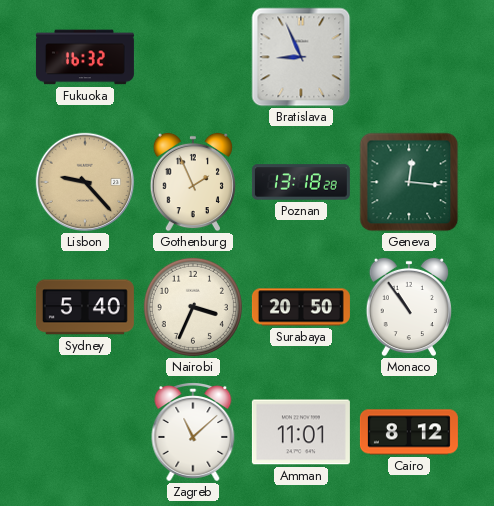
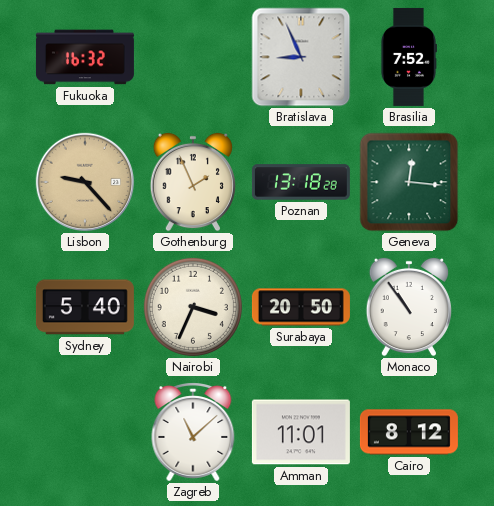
Brasilia: none -> 7:52 (408, 57)
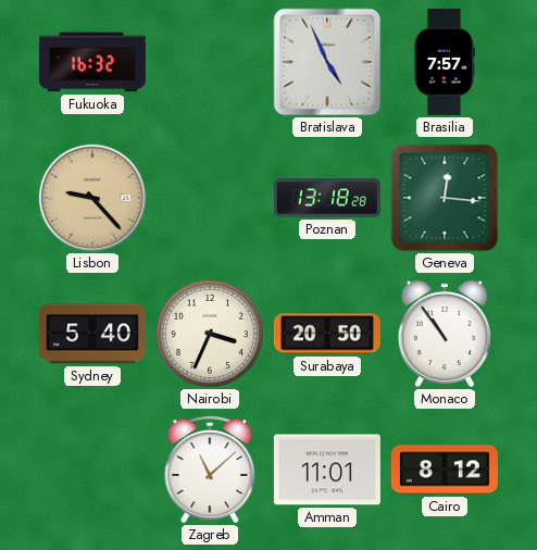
Bratislava: 8:56 -> 4:56 (327, 62)
Brasilia: 7:52 -> 7:57 (444, 62)
Gothenburg: 1:56 -> none (193, 182)
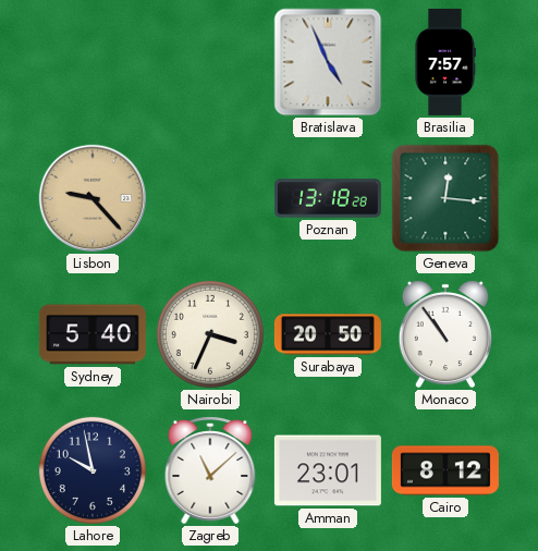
Fukuoka: 16:32 -> none (92, 62)
Lahore: none -> 9:58 (93, 470)
Amman: 11:01 -> 23:01 (328, 470)
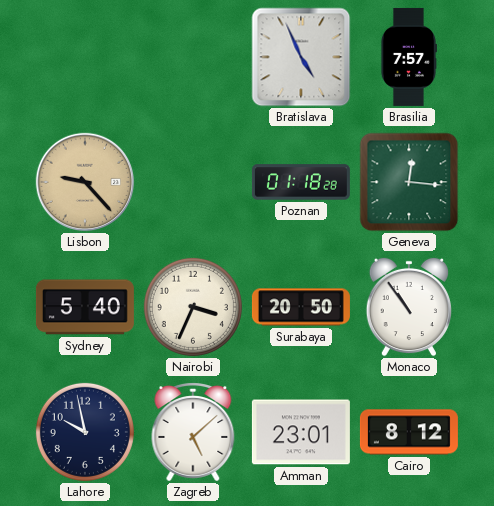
Poznan: 13:18 -> 01:18 (301, 182)
Zagreb: 11:08 -> 5:08 (193, 432)
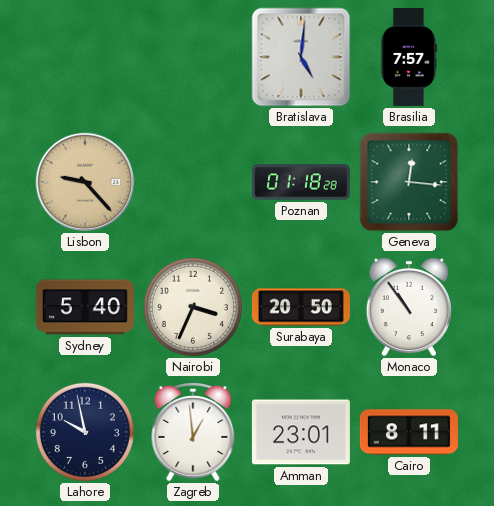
Bratislava: 4:56 -> 5:01 (301, 57)
Zagreb: 5:08 -> 12:59 (193, 432)
Cairo: 8:12 -> 8:11 (409, 432)
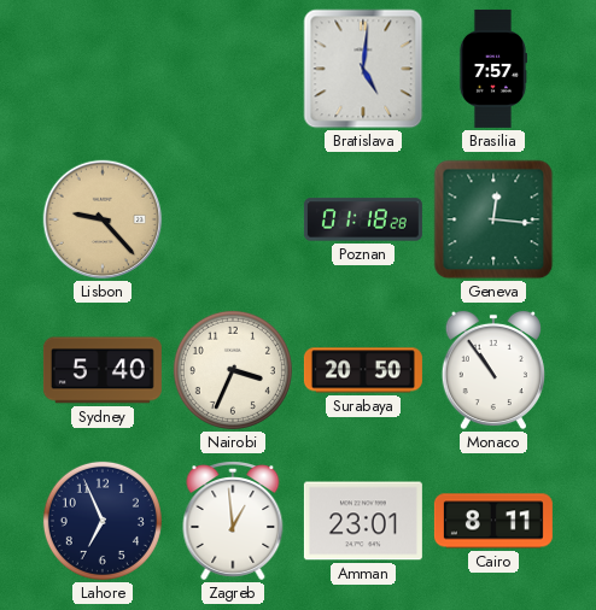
Lahore: 9:58 -> 6:56 (103, 521)
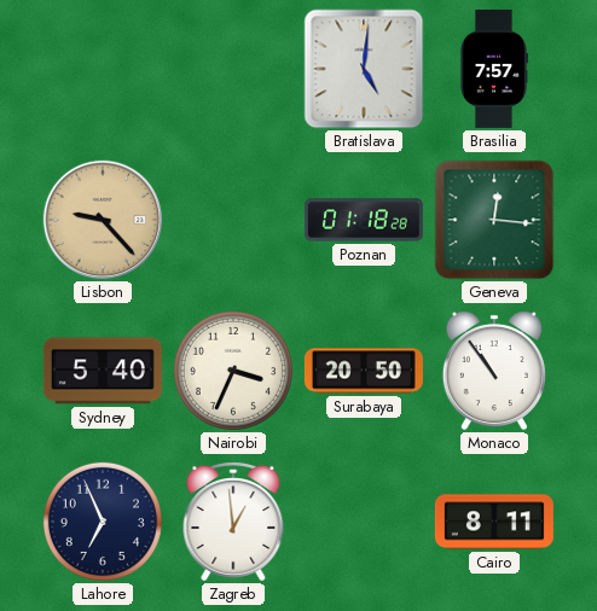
Amman: 23:01 -> none (363, 521)
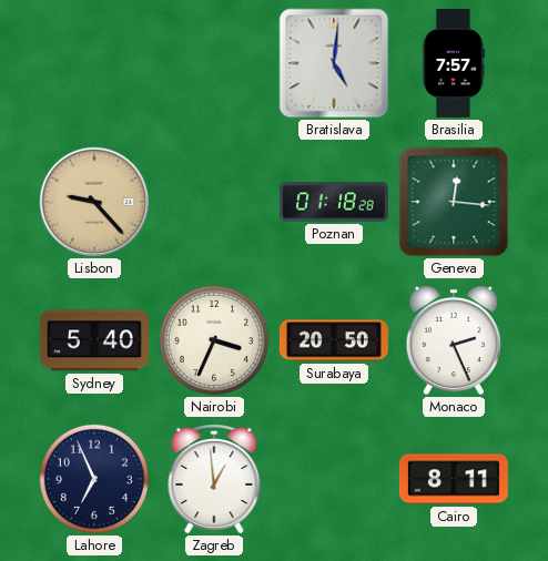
Monaco: 10:54 -> 2:26 (454, 340)
